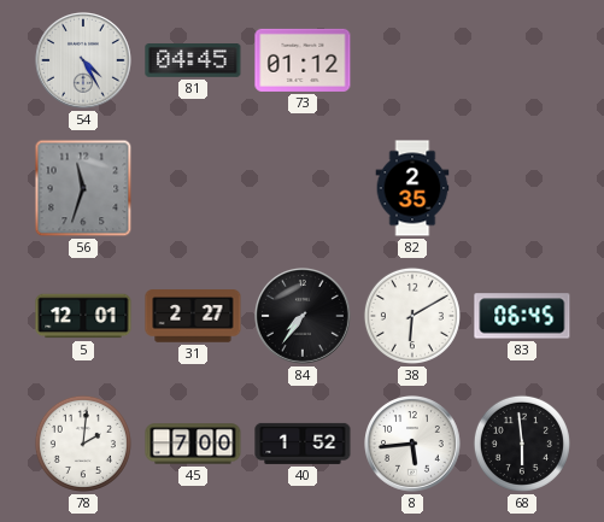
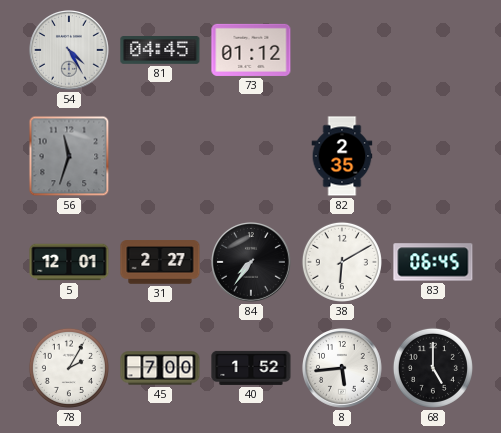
78: 2:01 -> 2:05 (69, 368)
68: 5:59 -> 5:00 (433, 368)
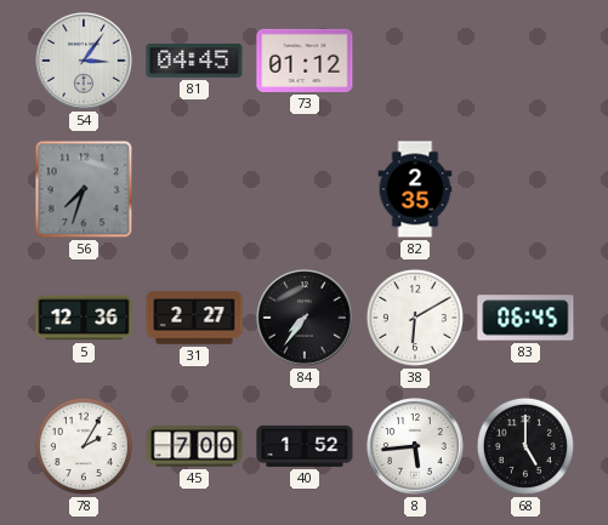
54: 4:25 -> 3:06 (85, 62)
56: 11:33 -> 7:33 (84, 189)
5: 12:01 -> 12:36 (84, 318)
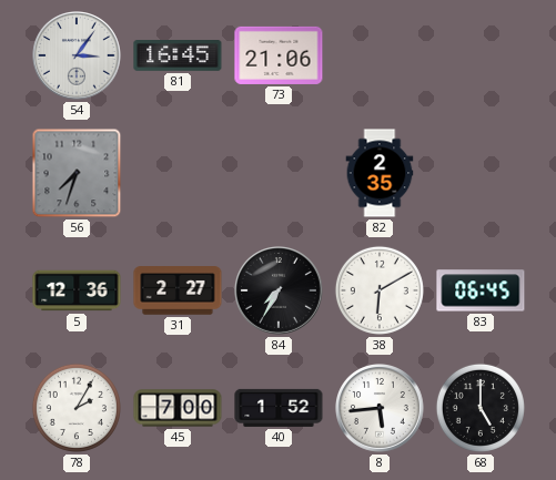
81: 04:45 -> 16:45 (178, 57)
73: 01:12 -> 21:06 (279, 55)
84: 7:36 -> 7:35 (280, 292)
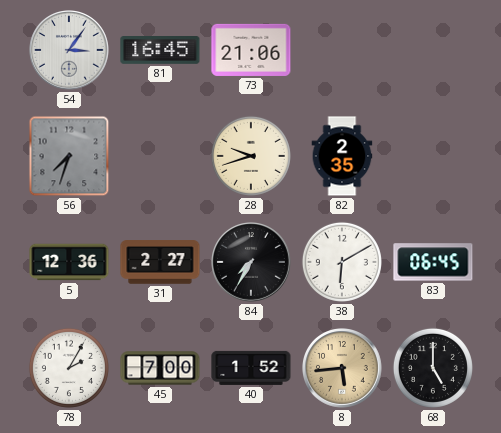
28: none -> 9:42 (251, 156)
8 dial: white -> champagne (343, 369)
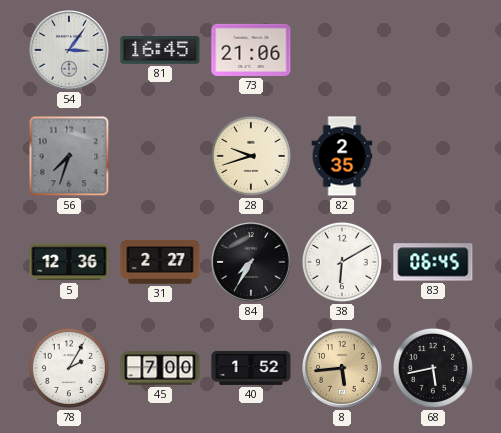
68: 5:00 -> 5:43 (433, 368)
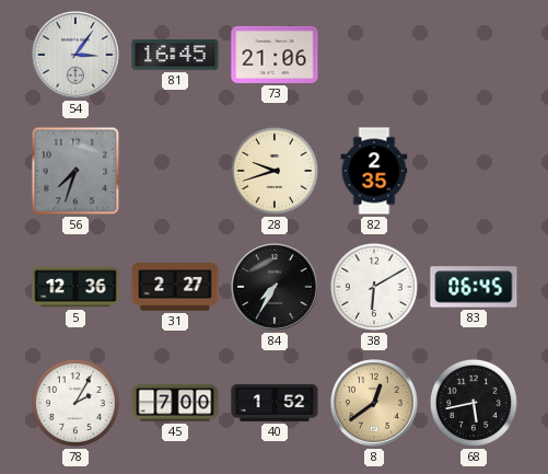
8: 5:44 -> 12:39 (375, 404)
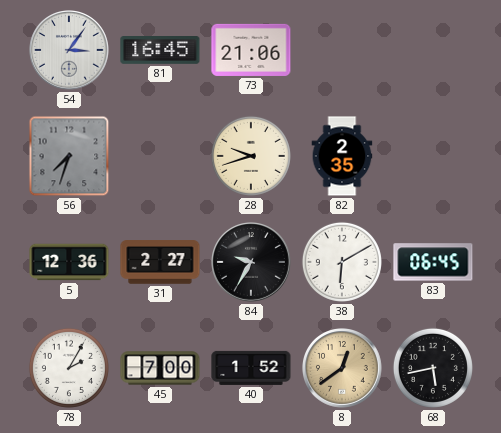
84: 7:35 -> 9:35 (252, 263)
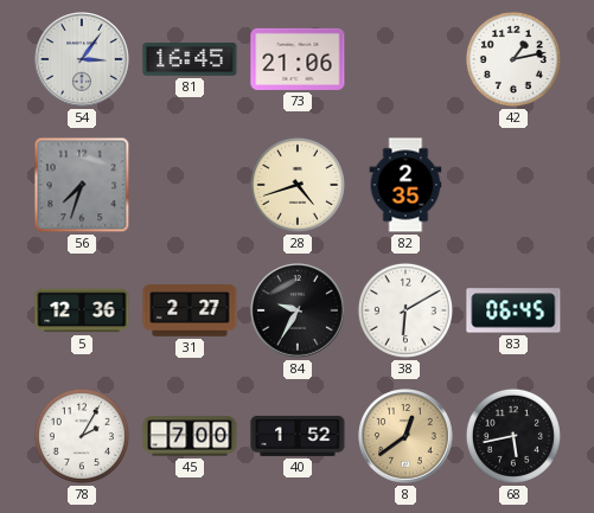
42: none -> 1:13 (513, 59)
28: 9:42 -> 4:42 (298, 185)
